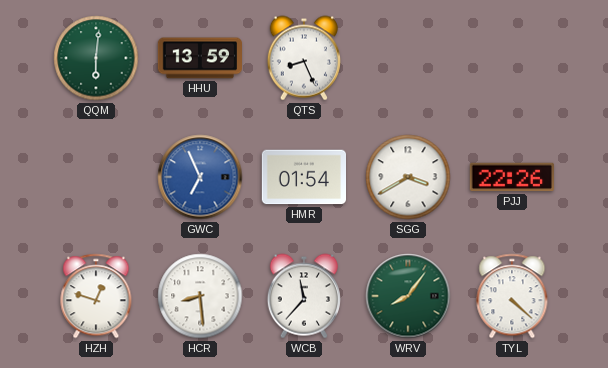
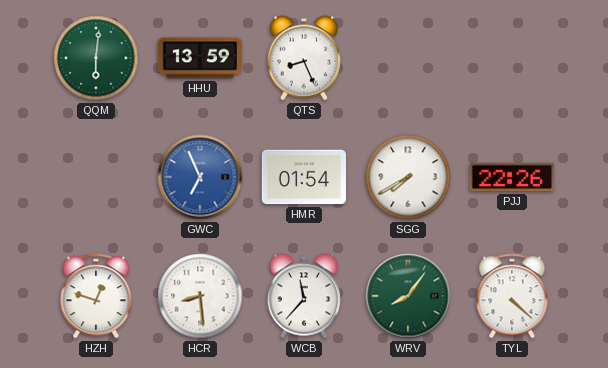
SGG: 3:40 -> 7:40 (408, 177)
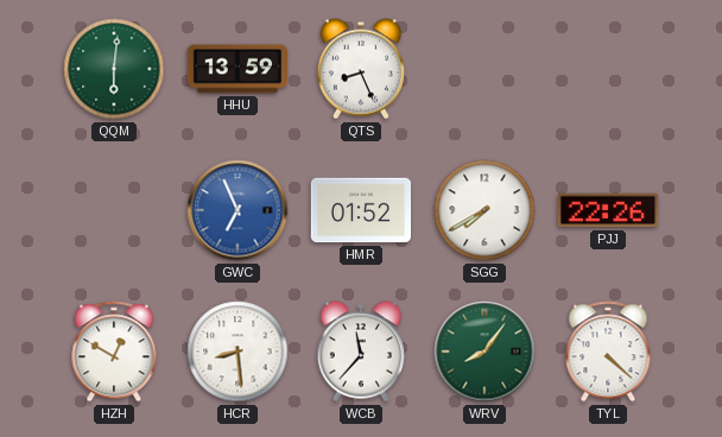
HMR: 01:54 -> 01:52 (360, 210)
HZH: 12:48 -> 12:50 (114, 351)
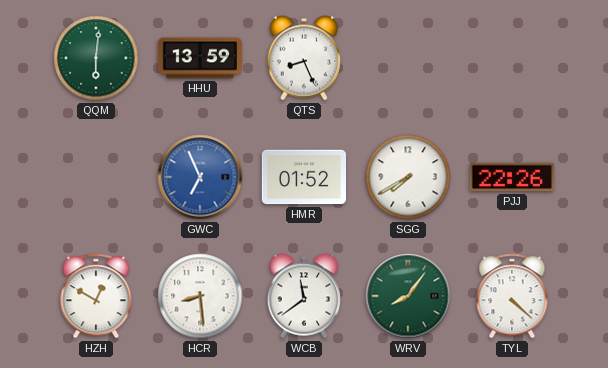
WCB: 11:37 -> 11:39 (304, 296)
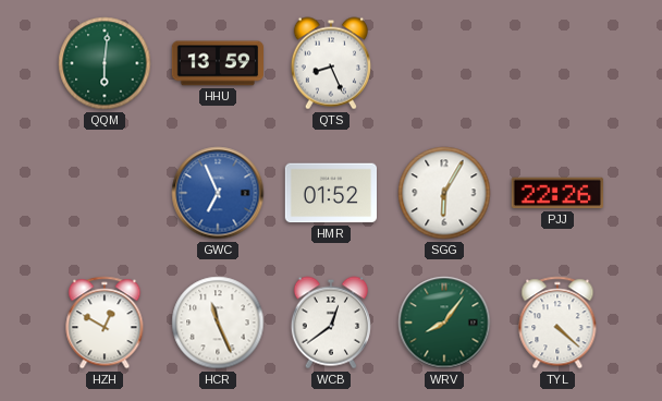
SGG: 7:40 -> 6:05 (444, 193)
HCR: 8:29 -> 11:26 (218, 323)
WCB: 11:39 -> 12:39 (331, 323)
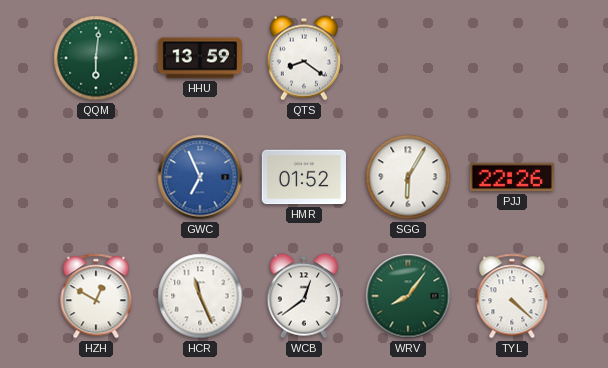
QTS: 8:26 -> 8:21 (304, 58)
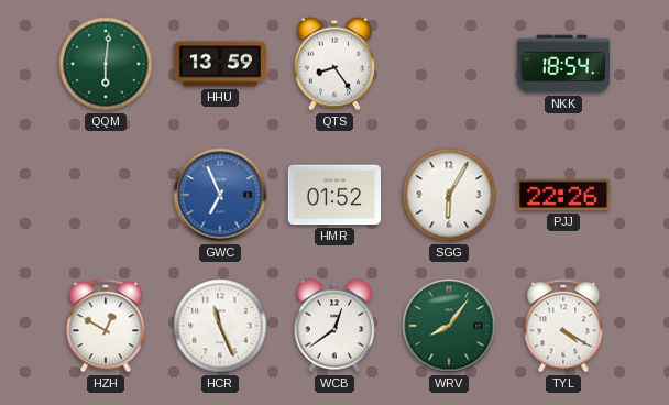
QTS: 8:21 -> 8:24 (334, 64)
NKK: none -> 18:54 (563, 64)
TYL: 4:22 -> 4:20 (563, 326)
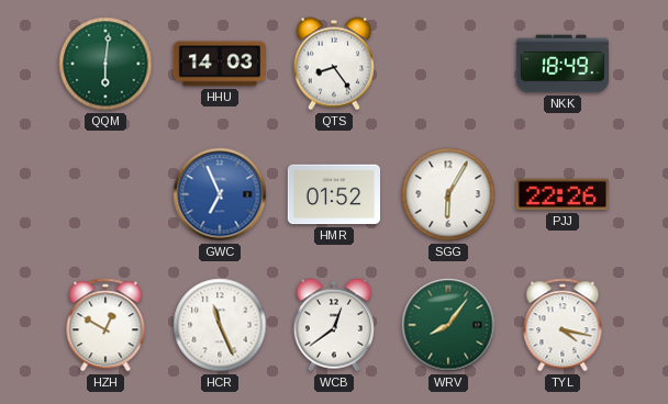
HHU: 13:59 -> 14:03 (219, 64)
NKK: 18:54 -> 18:49 (563, 64)
TYL: 4:20 -> 4:17 (563, 325)
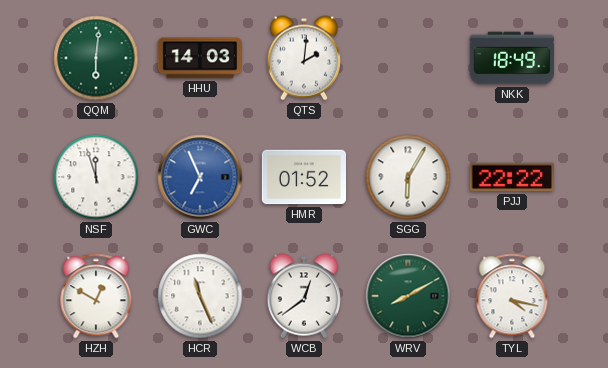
QTS: 8:24 -> 2:01 (304, 58)
NSF: none -> 11:57 (96, 177)
PJJ: 22:26 -> 22:22 (511, 177)
WRV: 8:06 -> 8:10 (408, 296)
